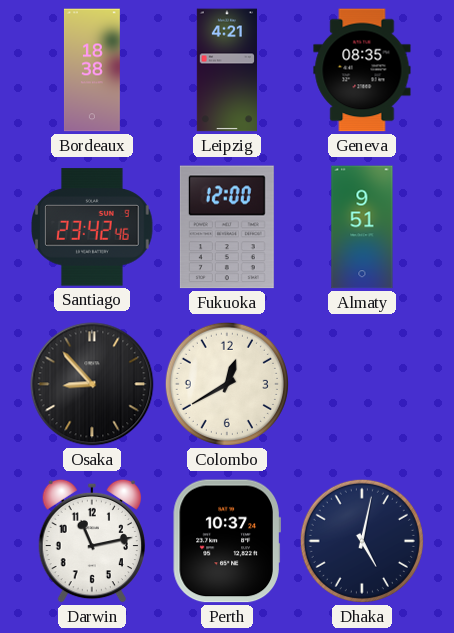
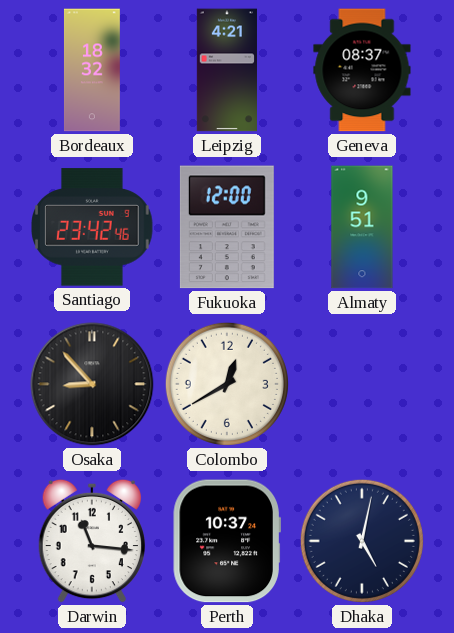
Bordeaux: 18:38 -> 18:32 (92, 70)
Geneva: 08:35 -> 08:37 (362, 70)
Darwin: 11:13 -> 11:16 (91, 541)
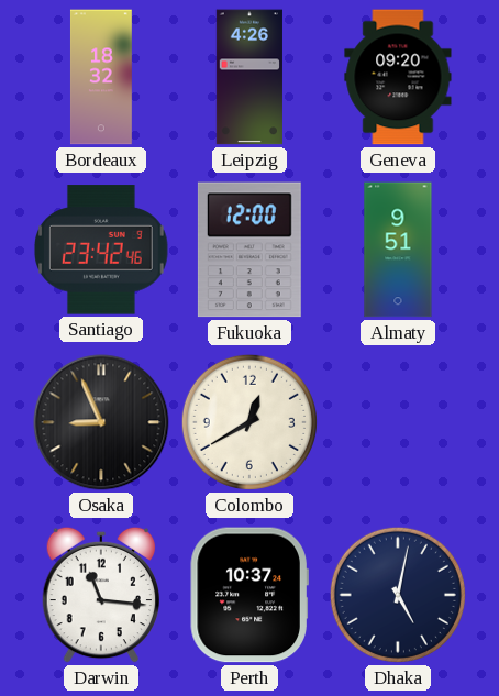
Leipzig: 4:21 -> 4:26 (249, 77)
Geneva: 08:37 -> 09:20 (398, 77)
Osaka: 8:53 -> 8:56 (101, 422)
